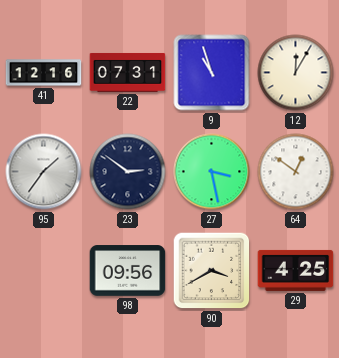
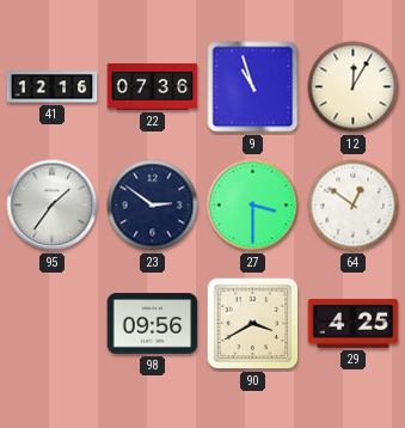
22: 07:31 -> 07:36 (153, 86)
27: 3:28 -> 3:30 (253, 206)
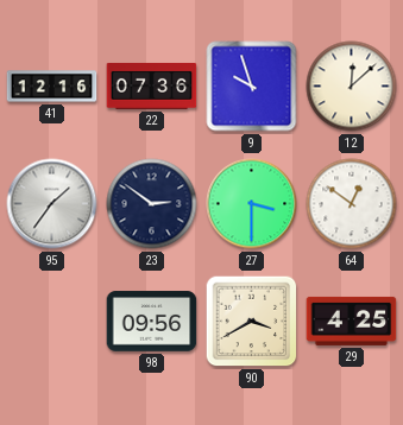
9: 10:57 -> 9:57 (252, 87)
12: 12:05 -> 12:08 (352, 87)
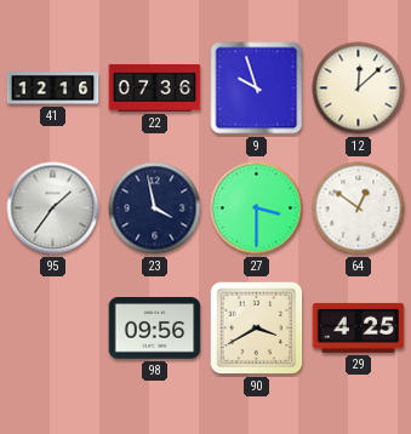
23: 2:51 -> 3:58 (155, 209)
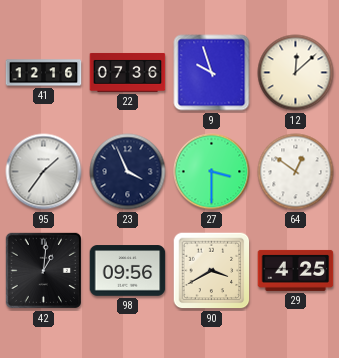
23: 3:58 -> 3:56 (128, 172)
42: none -> 1:01 (43, 270)
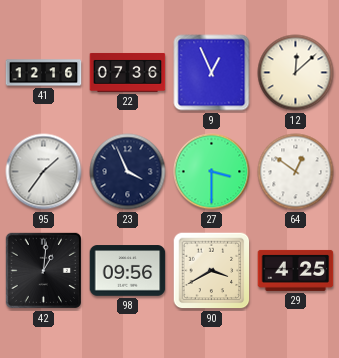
9: 9:57 -> 12:56 (212, 73)
